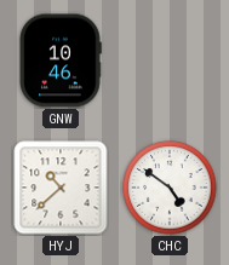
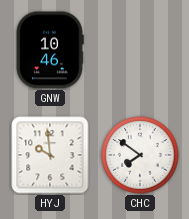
HYJ: 10:38 -> 9:59 (50, 155)
CHC: 4:51 -> 7:51 (140, 155)
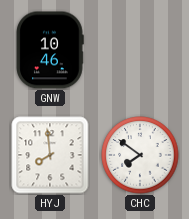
HYJ: 9:59 -> 7:59 (50, 155)
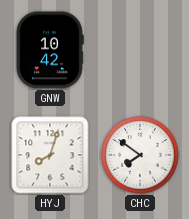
GNW: 10:46 -> 10:42 (50, 50)
HYJ: 7:59 -> 8:03 (50, 155)
